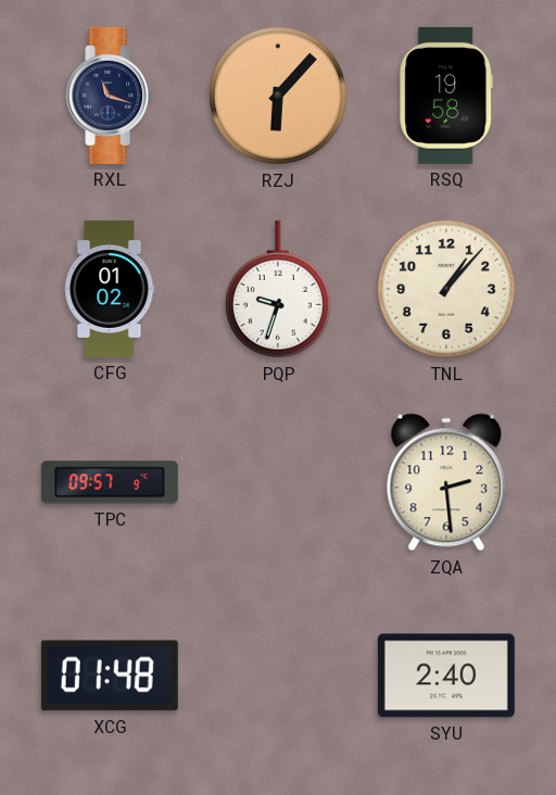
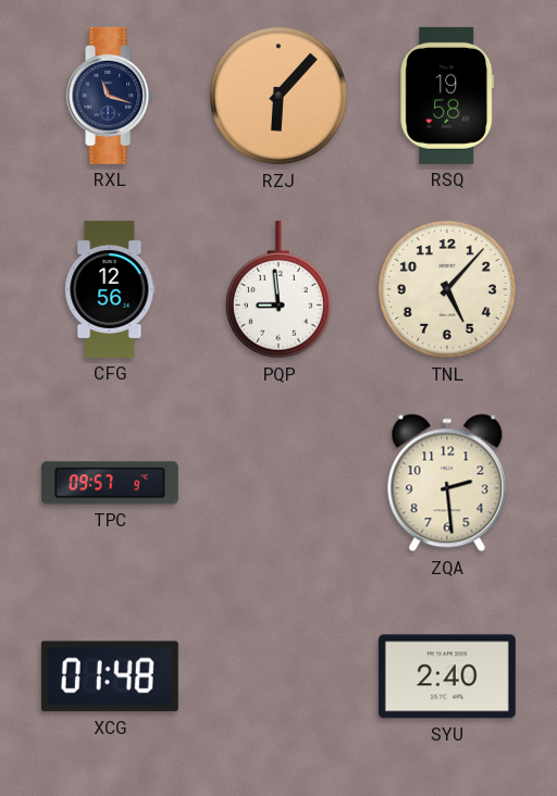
CFG: 01:02 -> 12:56 (110, 289)
PQP: 9:33 -> 8:59 (278, 289)
TNL: 1:07 -> 5:07 (448, 290)
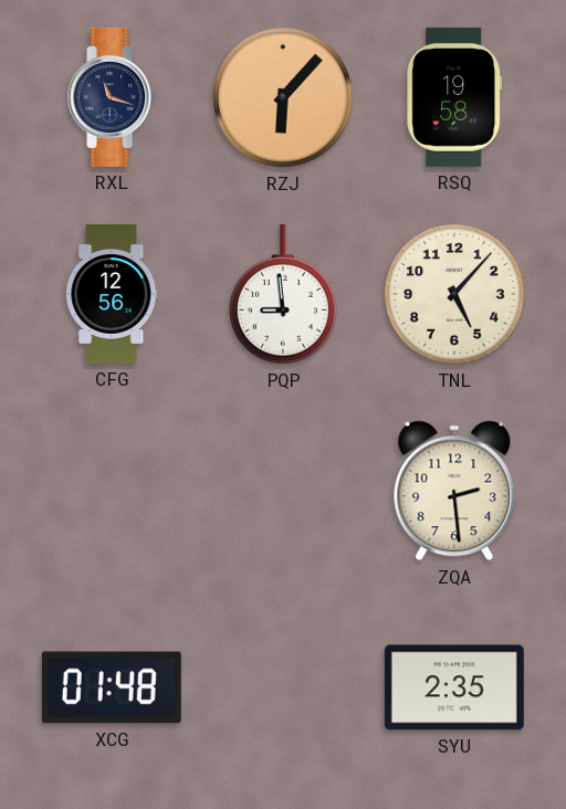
TPC: 09:57 -> none (110, 483)
SYU: 2:40 -> 2:35 (454, 687)
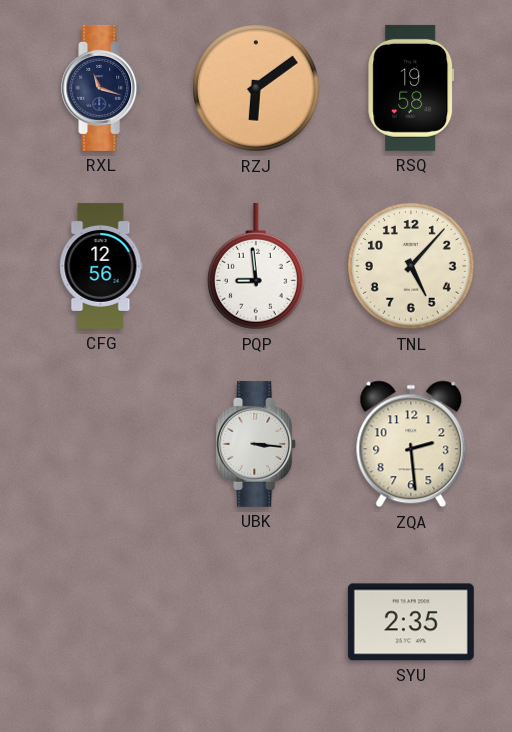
RZJ: 6:07 -> 6:09 (257, 89)
UBK: none -> 3:16 (257, 444)
XCG: 01:48 -> none (112, 687)
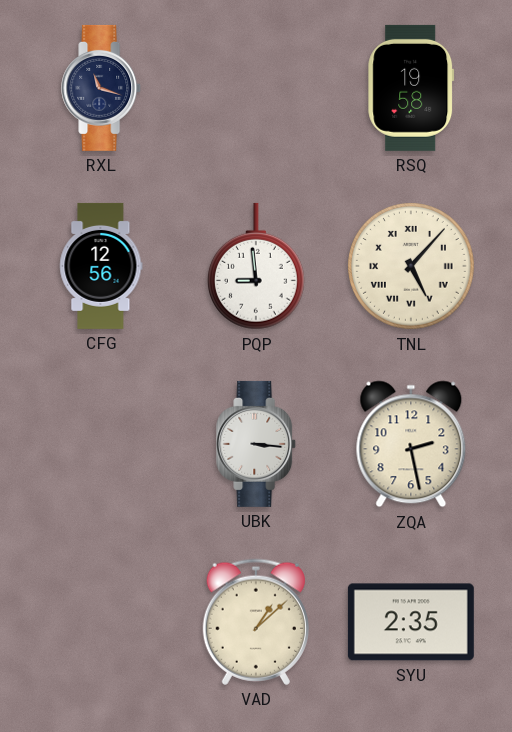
RZJ: 6:09 -> none (257, 89)
TNL numerals: Arabic -> Roman (412, 267)
ZQA: 2:29 -> 2:28 (411, 444)
VAD: none -> 1:08 (256, 622)
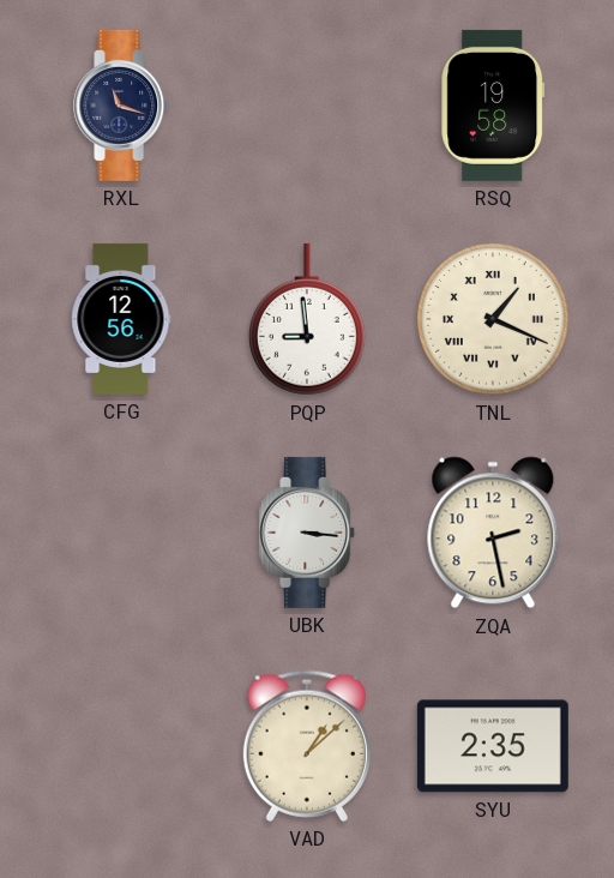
TNL: 5:07 -> 1:19 (494, 320)
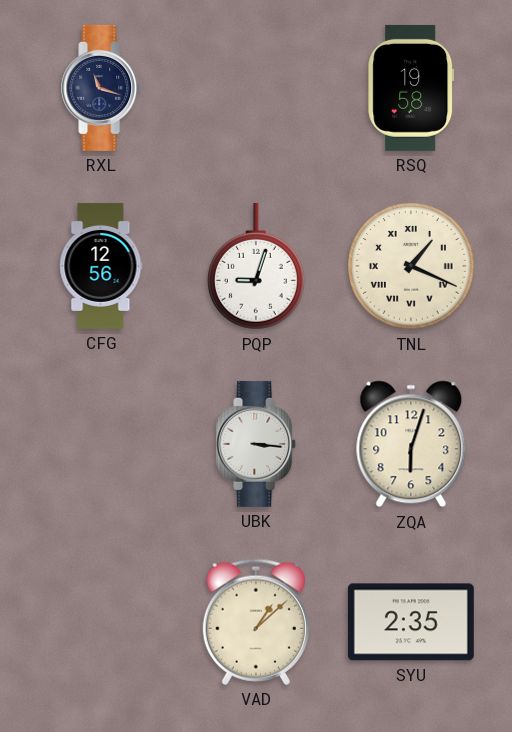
PQP: 8:59 -> 9:03 (256, 266)
ZQA: 2:28 -> 6:03 (411, 444)
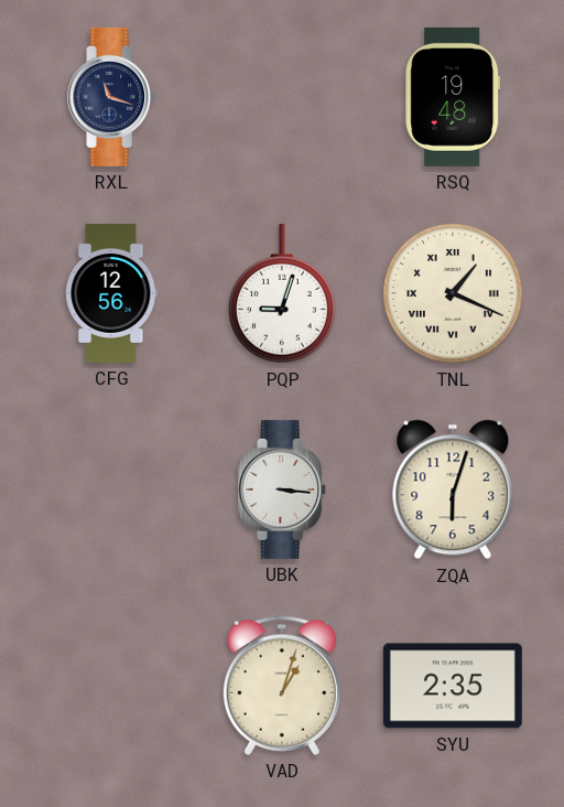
RSQ: 19:58 -> 19:48 (453, 97)
VAD: 1:08 -> 1:03 (282, 686)
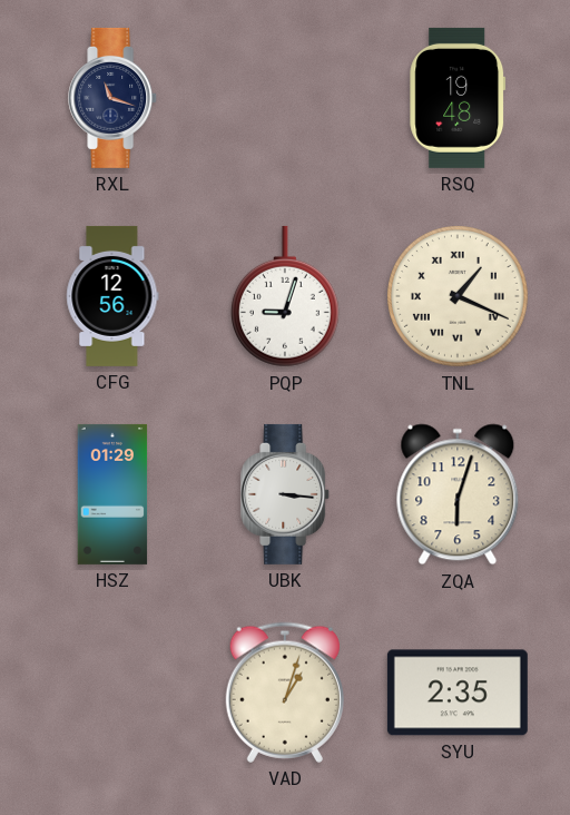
HSZ: none -> 01:29 (112, 494)
